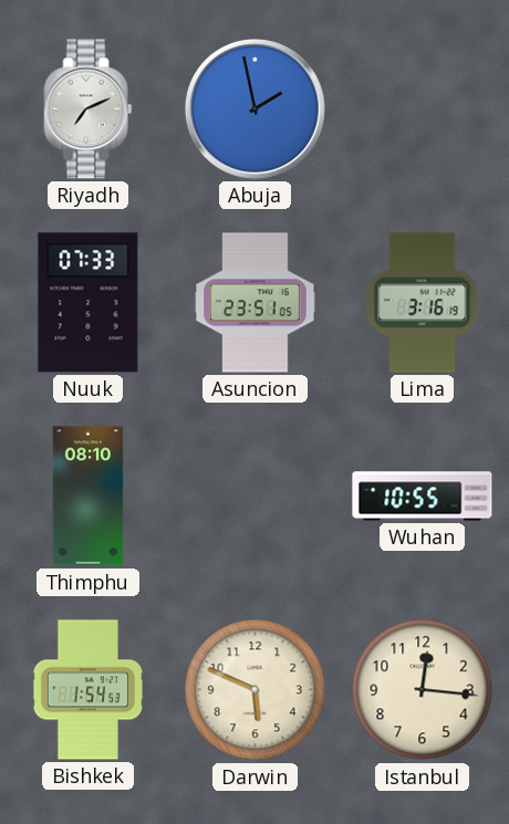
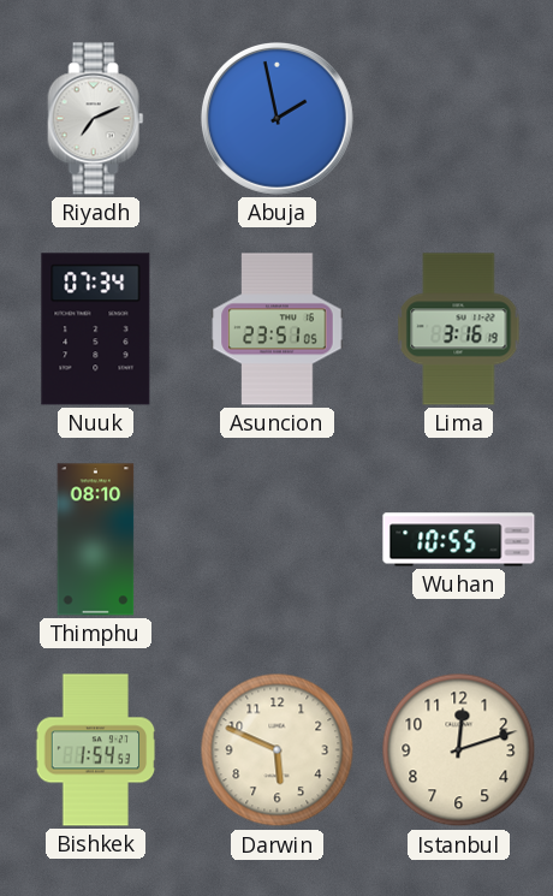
Nuuk: 07:33 -> 07:34 (96, 330)
Istanbul: 12:16 -> 12:12 (459, 750)
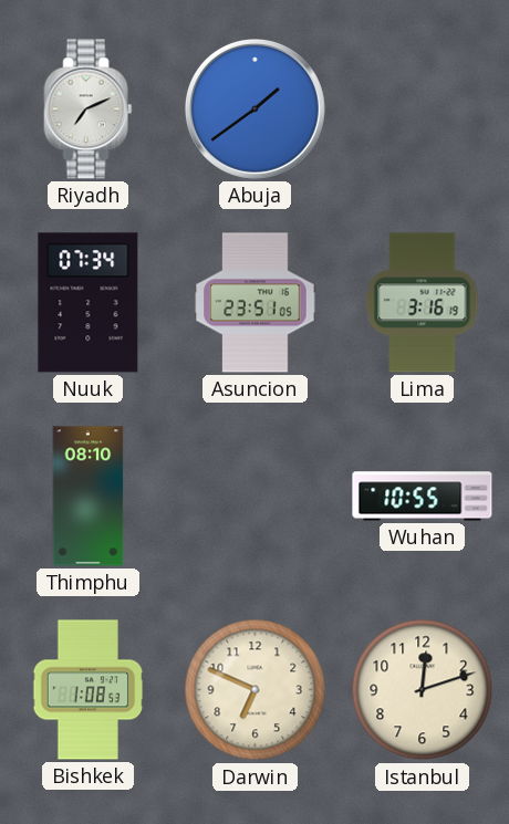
Abuja: 1:58 -> 1:39 (254, 108)
Bishkek: 1:54 -> 1:08 (89, 690)
Darwin: 5:49 -> 6:49 (256, 690)
